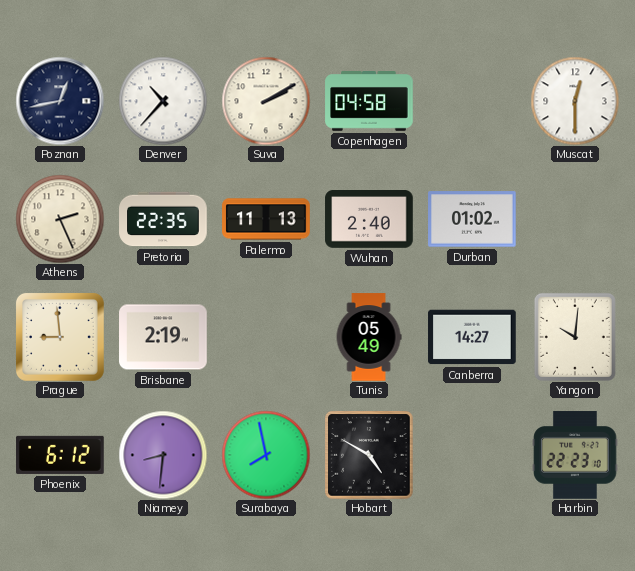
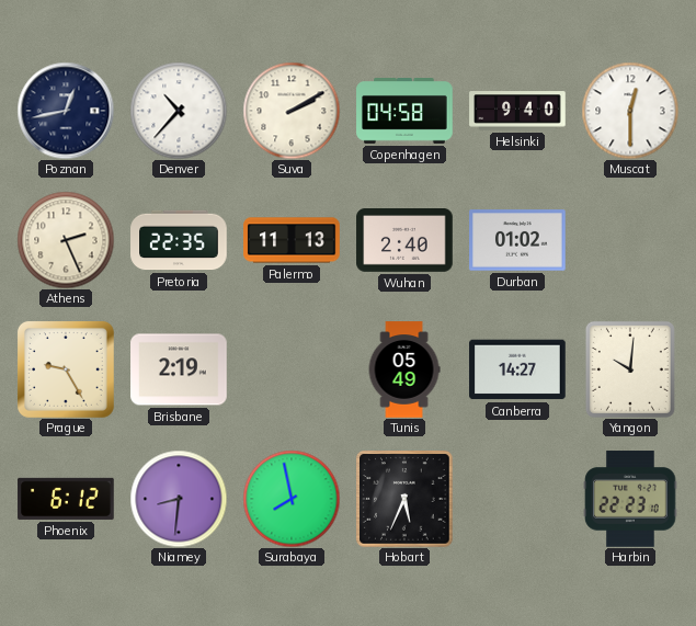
Helsinki: none -> 9:40 (517, 111)
Prague: 8:59 -> 9:25 (66, 369)
Hobart: 4:50 -> 5:34 (404, 499)
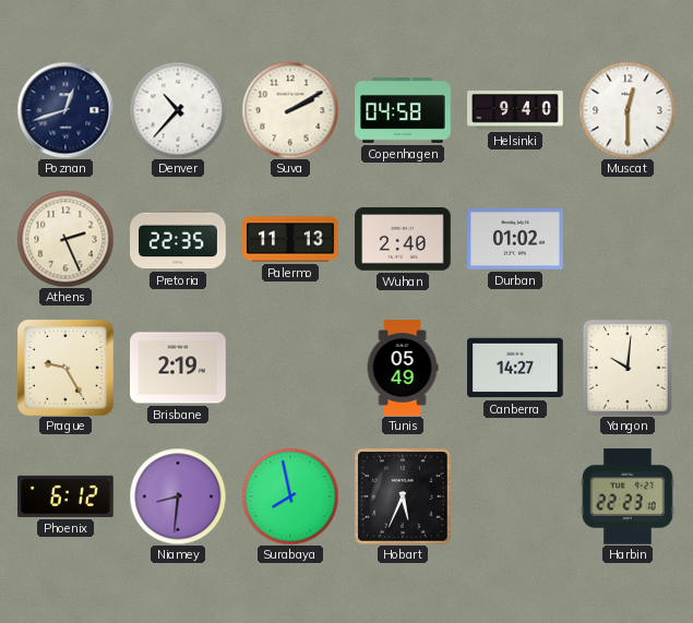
Poznan: 12:43 -> 12:42 (65, 110)
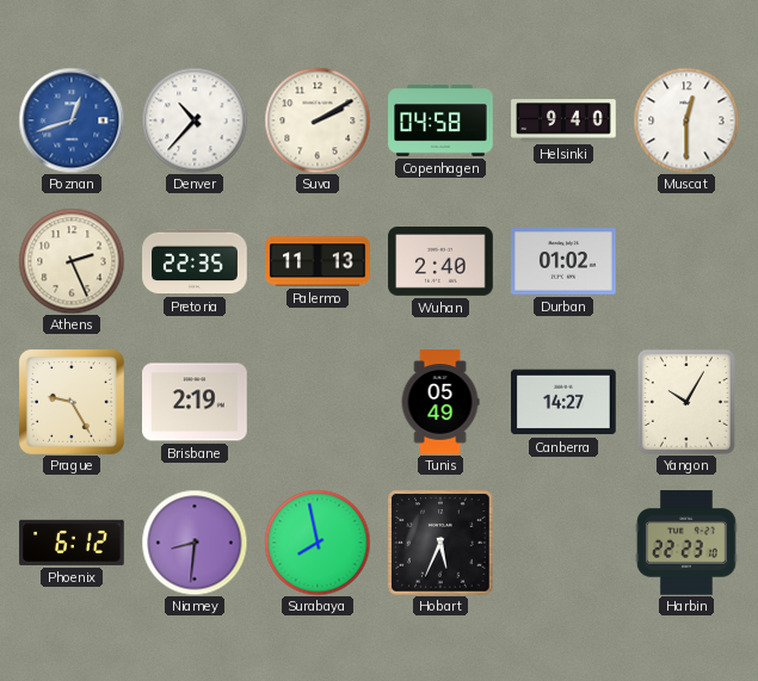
Poznan dial: navy -> blue (72, 120)
Yangon: 10:01 -> 10:05 (686, 402)
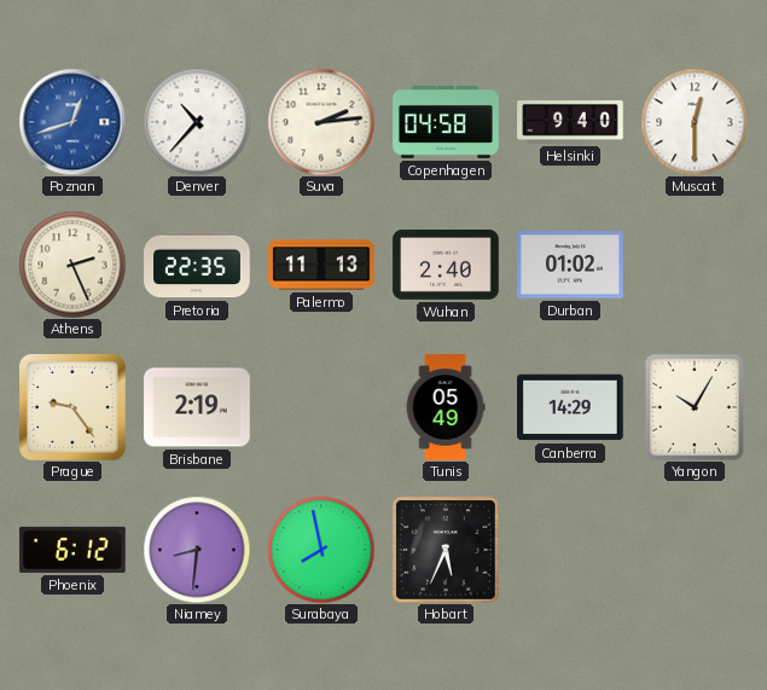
Suva: 2:10 -> 2:14 (321, 122)
Prague: 9:25 -> 9:24 (72, 407)
Canberra: 14:27 -> 14:29 (570, 407)
Harbin: 22:23 -> none (686, 543)
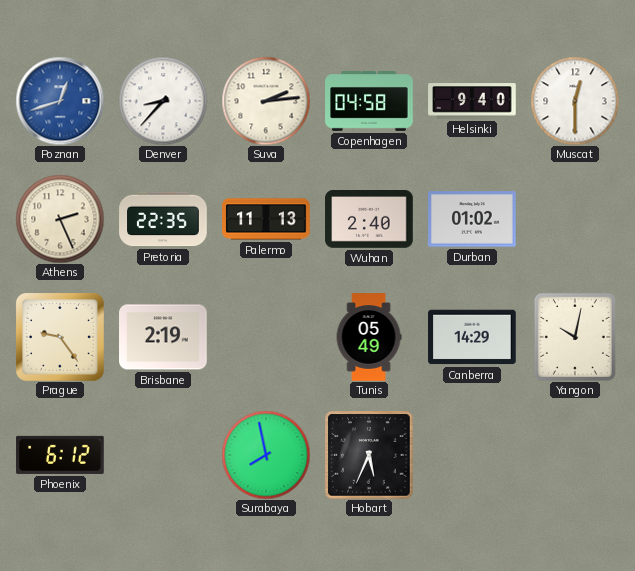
Denver: 10:37 -> 8:37 (163, 101)
Yangon: 10:05 -> 10:02 (575, 337)
Niamey: 8:31 -> none (197, 550)
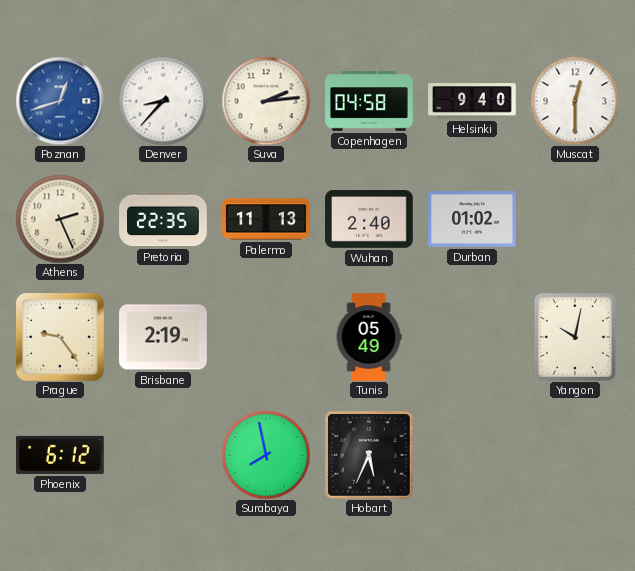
Canberra: 14:29 -> none (472, 337)
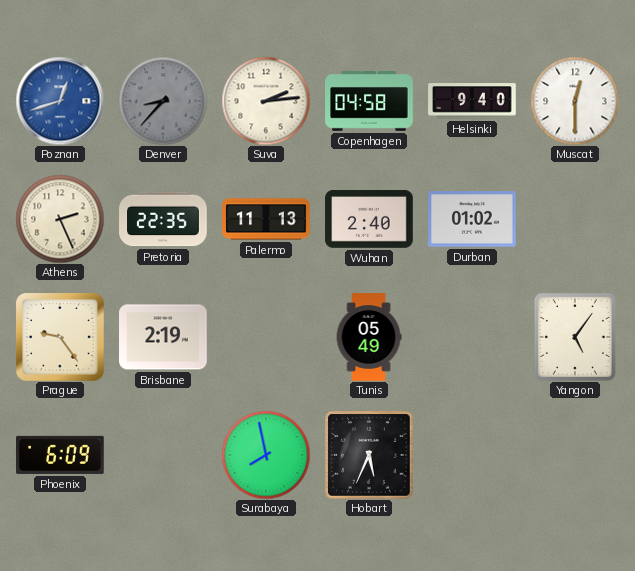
Denver dial: white -> grey (163, 101)
Yangon: 10:02 -> 5:06 (575, 337)
Phoenix: 6:12 -> 6:09 (60, 455)
